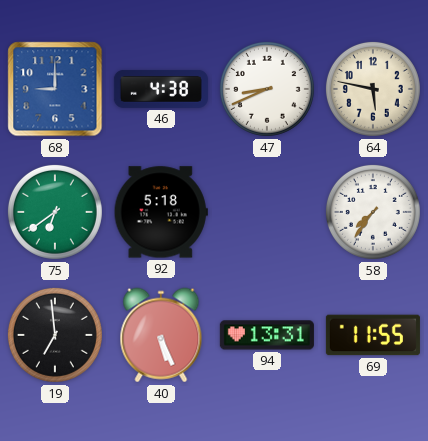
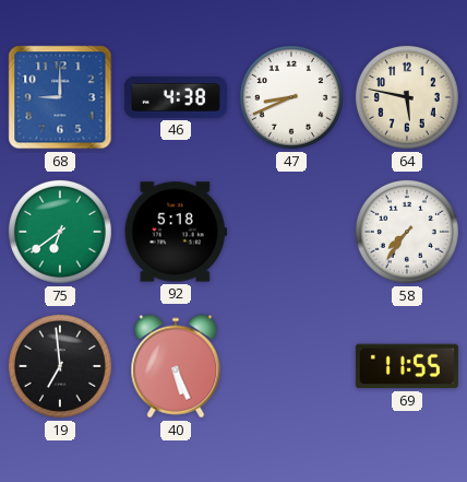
94: 13:31 -> none (267, 335)
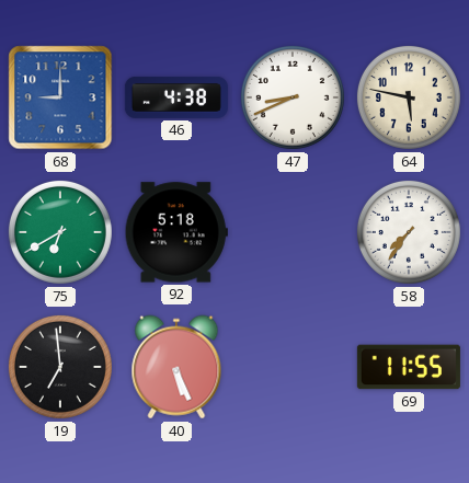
75: 6:39 -> 6:40 (60, 232)
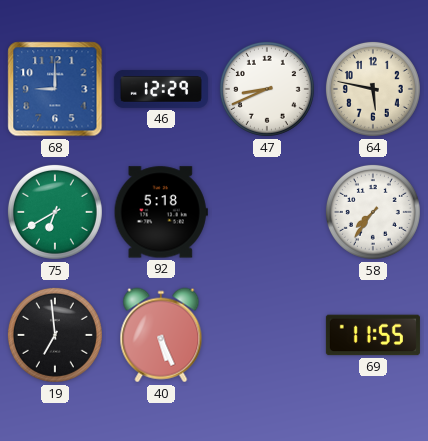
46: 4:38 -> 12:29 (161, 89)
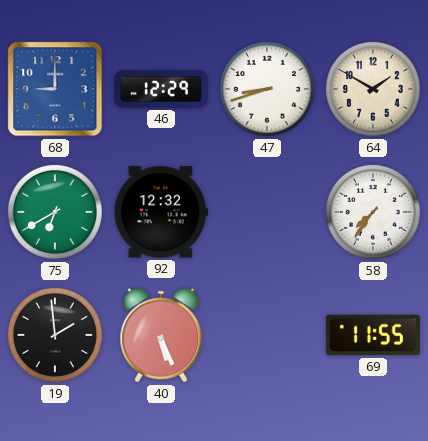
47: 8:41 -> 8:42 (267, 89)
64: 5:47 -> 1:50 (373, 89)
92: 5:18 -> 12:32 (161, 212)
19: 6:59 -> 1:59 (55, 335)
